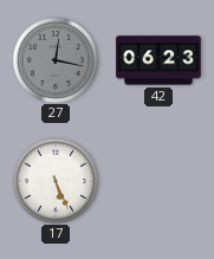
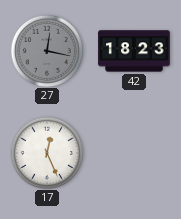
42: 06:23 -> 18:23 (134, 51)
17: 5:26 -> 12:26 (46, 152)
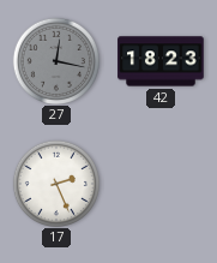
17: 12:26 -> 2:26 (55, 183)
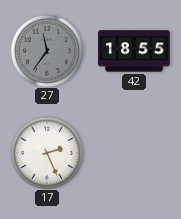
27: 12:17 -> 11:36 (46, 50)
42: 18:23 -> 18:55 (134, 51)
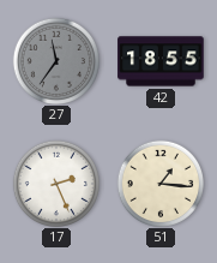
51: none -> 1:16 (159, 183)
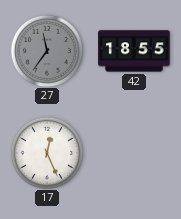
17: 2:26 -> 12:26 (46, 152)
51: 1:16 -> none (159, 183)
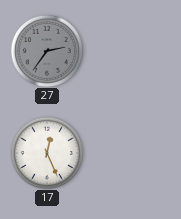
27: 11:36 -> 2:36 (46, 50)
42: 18:55 -> none (134, 51)
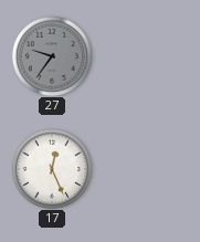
27: 2:36 -> 9:36 (51, 55)
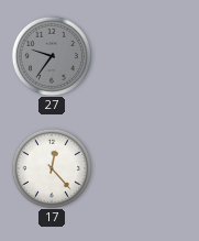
17: 12:26 -> 12:23 (51, 167)
